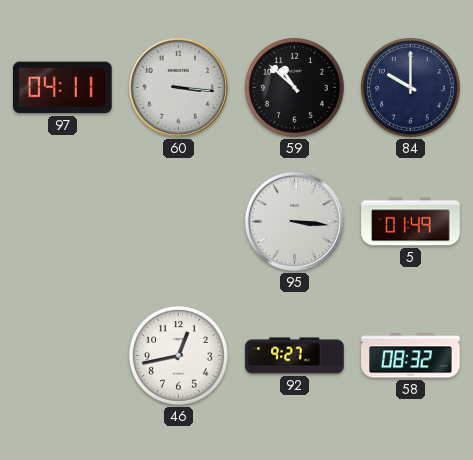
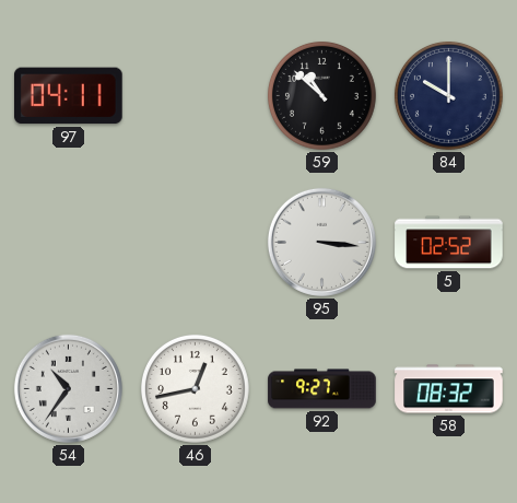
60: 3:16 -> none (178, 87)
5: 01:49 -> 02:52 (449, 243)
54: none -> 10:36 (68, 388)
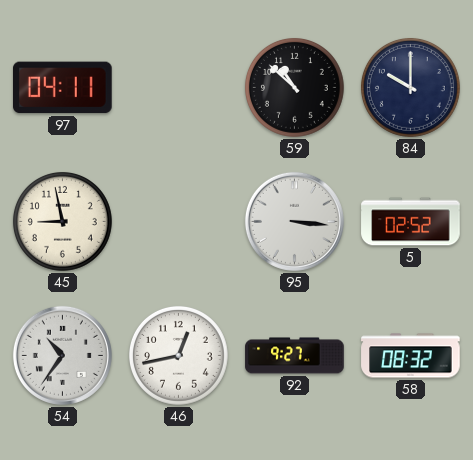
45: none -> 8:58 (62, 221)
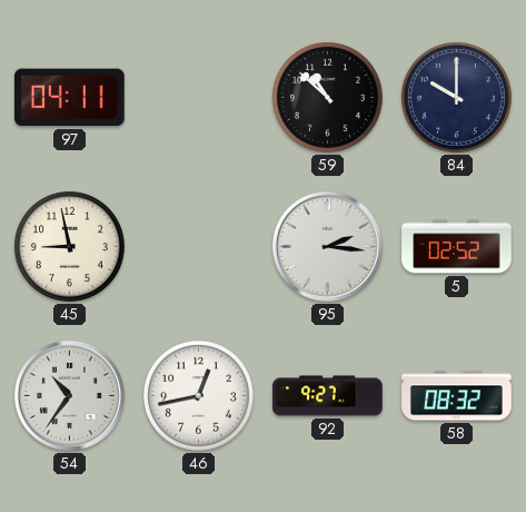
95: 3:16 -> 2:16 (327, 246)
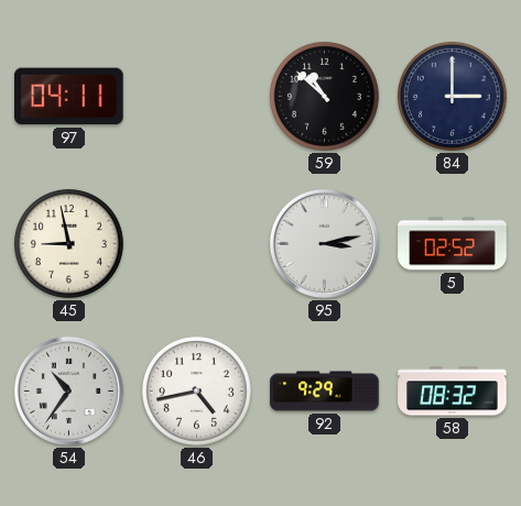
84: 10:00 -> 3:00 (452, 96)
95: 2:16 -> 3:13 (324, 243)
46: 12:43 -> 4:43 (196, 391)
92: 9:27 -> 9:29 (325, 392)
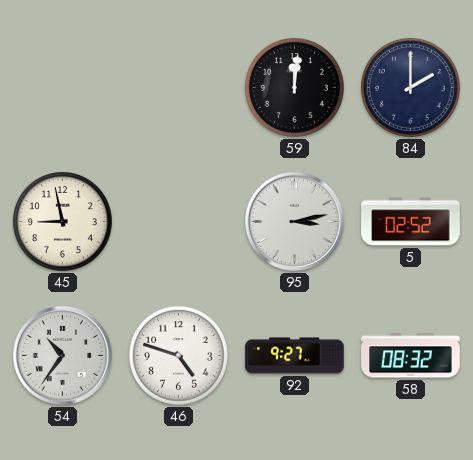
97: 04:11 -> none (69, 97)
59: 10:52 -> 12:01 (294, 87)
84: 3:00 -> 2:00 (410, 87)
46: 4:43 -> 4:48 (178, 355)
92: 9:29 -> 9:27 (295, 356)
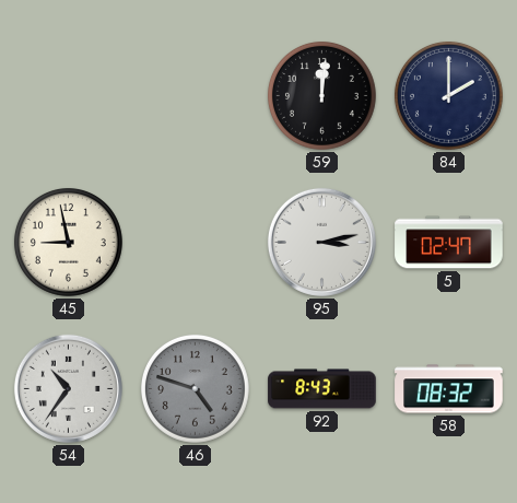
5: 02:52 -> 02:47 (449, 243)
46 dial: white -> grey (195, 388)
92: 9:27 -> 8:43 (322, 389)
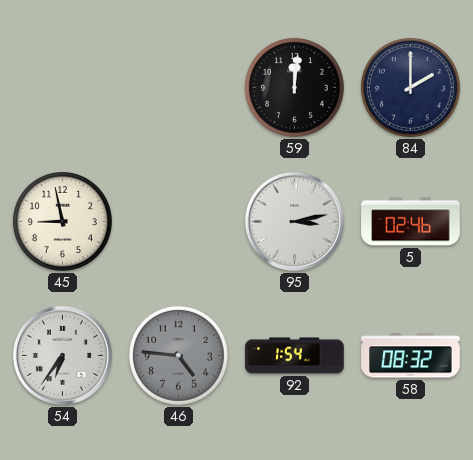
5: 02:47 -> 02:46 (411, 222)
54: 10:36 -> 6:36 (62, 355)
46: 4:48 -> 4:46 (178, 355)
92: 8:43 -> 1:54 (295, 356)
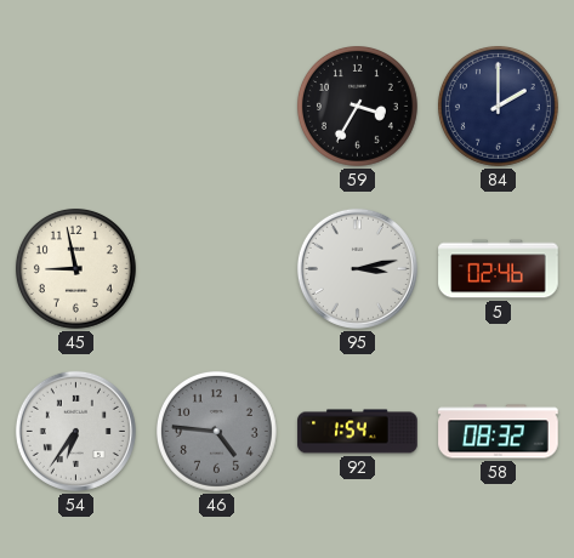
59: 12:01 -> 3:35 (357, 106)
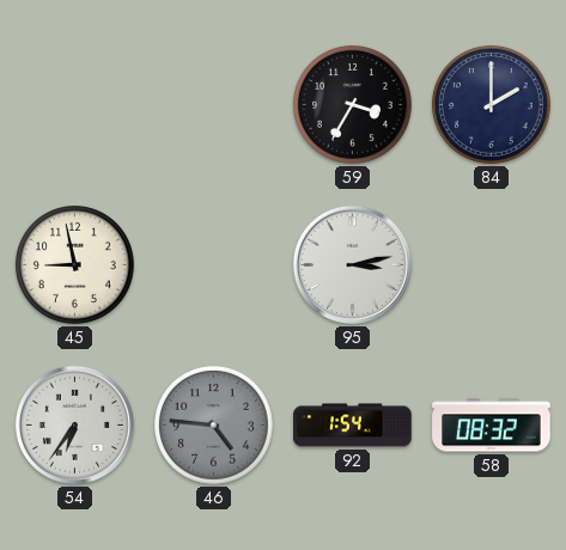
5: 02:46 -> none (499, 269)
